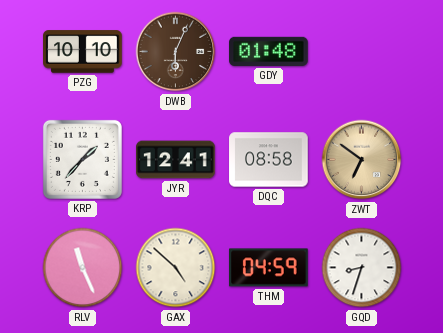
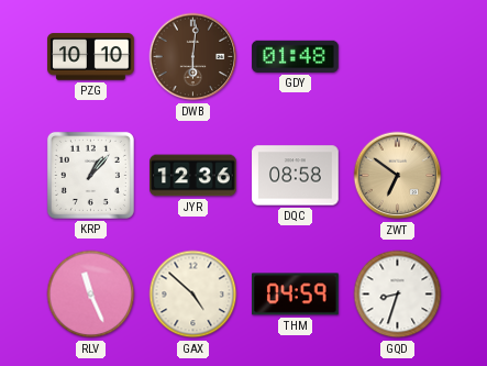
DWB: 6:04 -> 6:01 (193, 57)
KRP: 1:37 -> 1:07 (90, 175)
JYR: 12:41 -> 12:36 (193, 176)
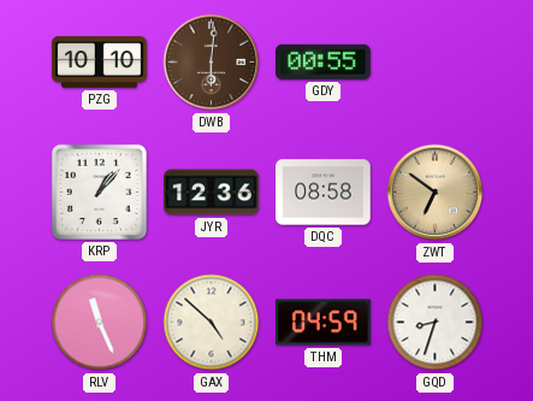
GDY: 01:48 -> 00:55 (324, 61)
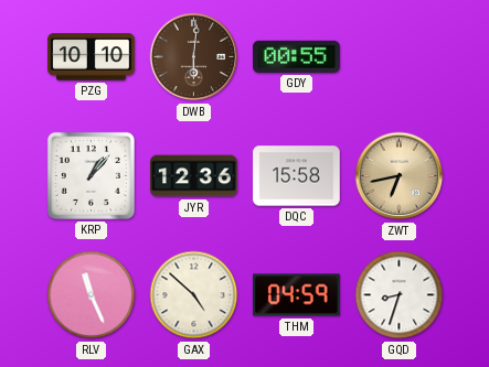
DQC: 08:58 -> 15:58 (297, 176)
ZWT: 6:51 -> 6:43 (400, 176)
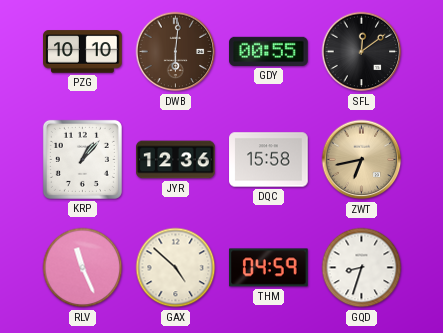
SFL: none -> 12:09 (362, 52)
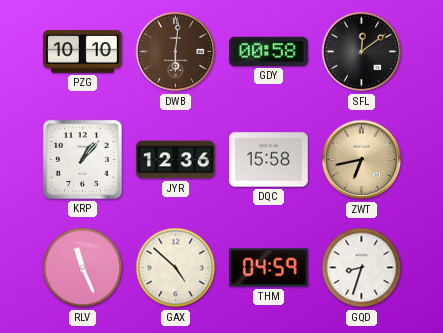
GDY: 00:55 -> 00:58 (269, 51)
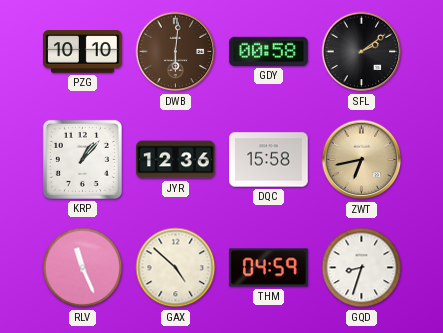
SFL: 12:09 -> 2:09 (362, 52)
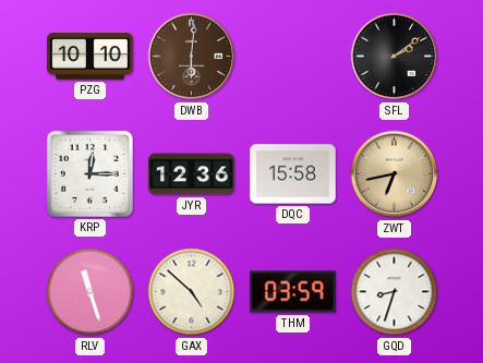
GDY: 00:58 -> none (269, 51)
KRP: 1:07 -> 12:15 (89, 173)
RLV: 11:26 -> 11:27 (90, 292)
THM: 04:59 -> 03:59 (293, 292)
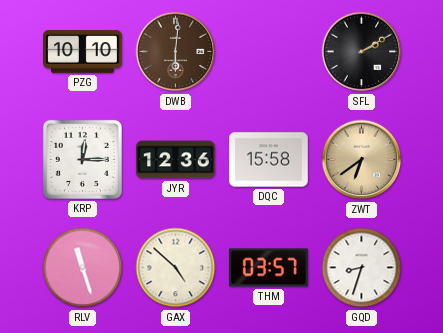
SFL: 2:09 -> 2:10 (362, 52)
ZWT: 6:43 -> 6:39 (362, 160)
THM: 03:59 -> 03:57 (269, 268)
